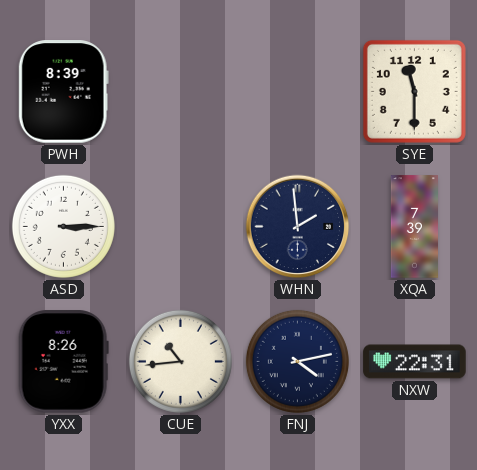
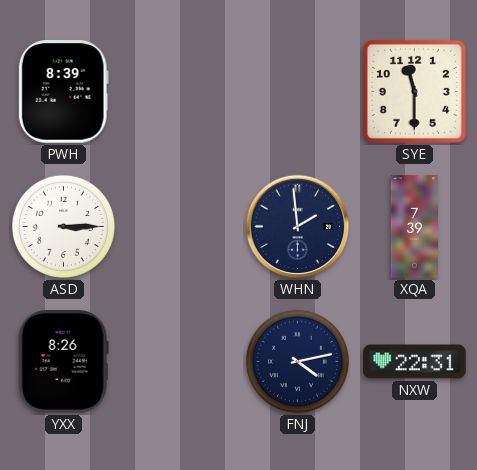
CUE: 10:44 -> none (180, 361)
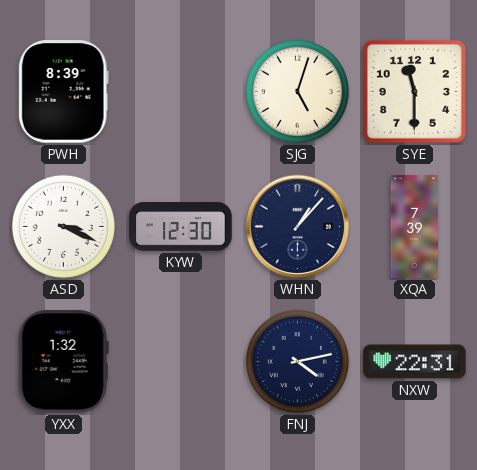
SJG: none -> 5:03 (297, 91)
ASD: 3:15 -> 3:19 (63, 226)
KYW: none -> 12:30 (181, 227)
WHN: 1:59 -> 1:07 (298, 227)
YXX: 8:26 -> 1:32 (63, 362)
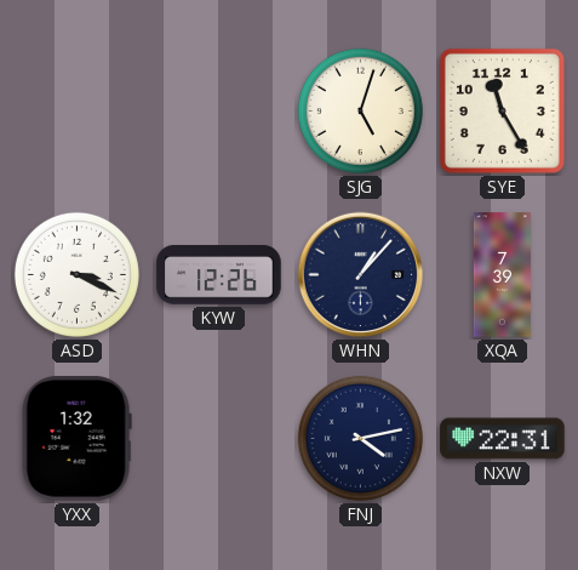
PWH: 8:39 -> none (63, 92)
SYE: 11:30 -> 11:25 (502, 110)
KYW: 12:30 -> 12:26 (219, 275)
